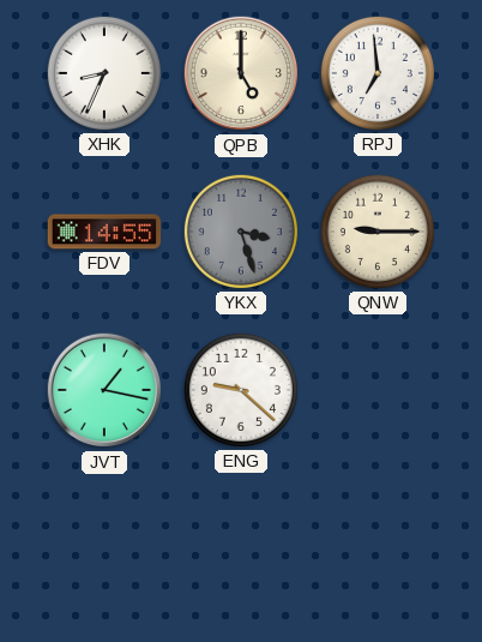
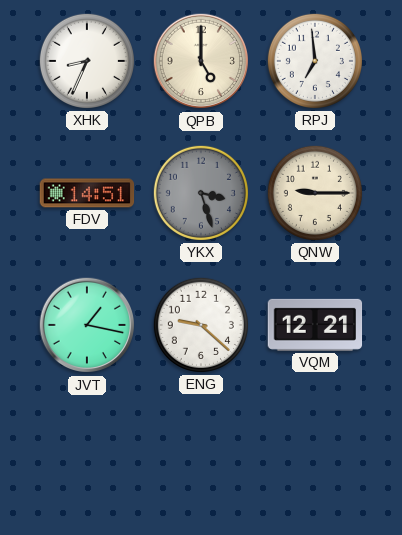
FDV: 14:55 -> 14:51 (87, 193)
VQM: none -> 12:21 (315, 325)
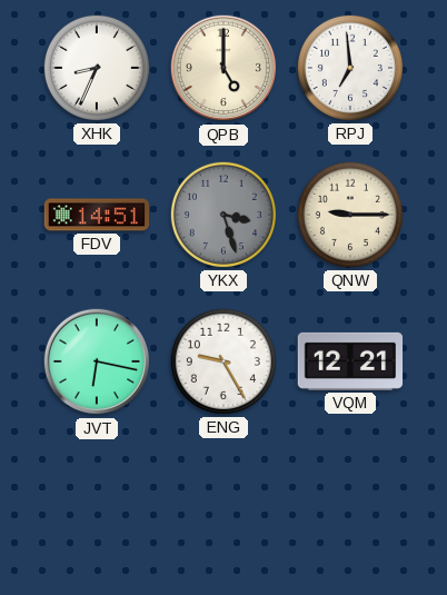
JVT: 1:17 -> 6:17 (97, 361)
ENG: 9:22 -> 9:25 (223, 361)
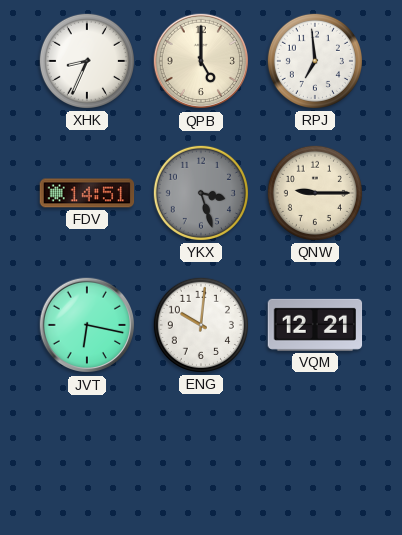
ENG: 9:25 -> 10:01 (201, 325)
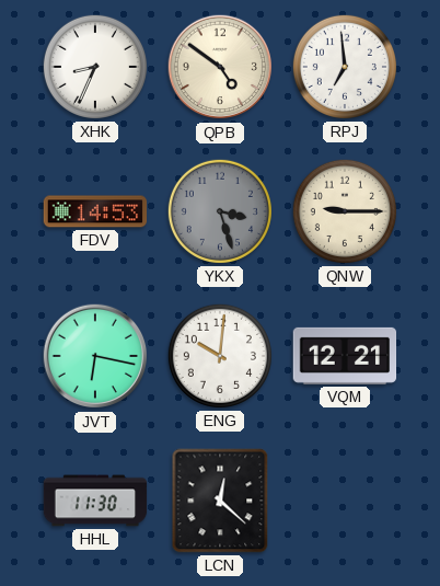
QPB: 5:00 -> 4:51 (220, 67)
FDV: 14:51 -> 14:53 (95, 211)
HHL: none -> 11:30 (95, 501)
LCN: none -> 12:22 (220, 501)
